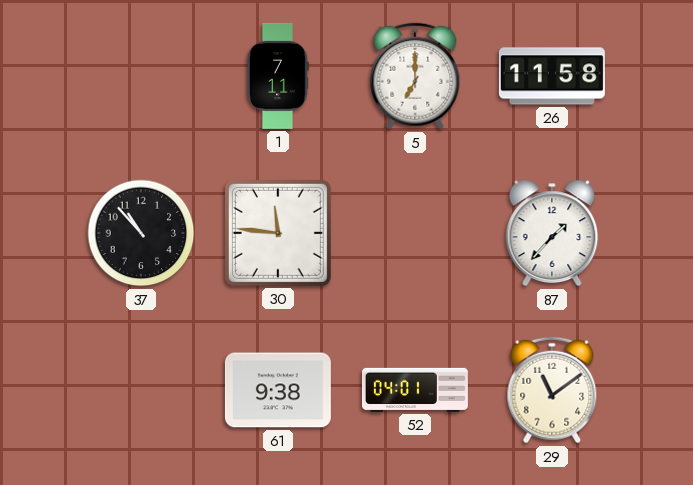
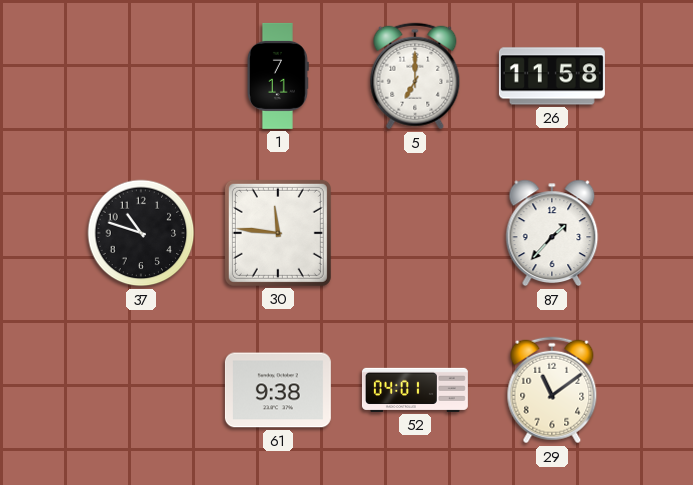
37: 10:53 -> 10:48 (141, 233)
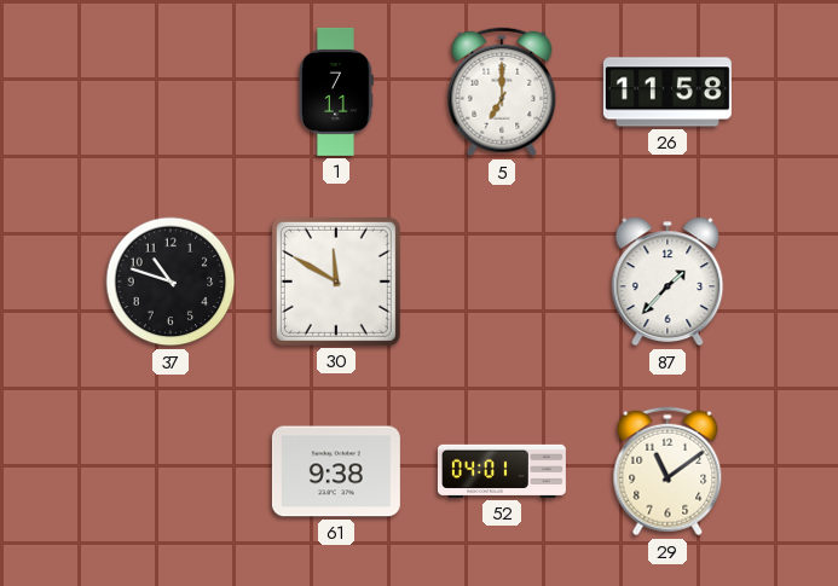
30: 11:46 -> 11:50 (336, 282)
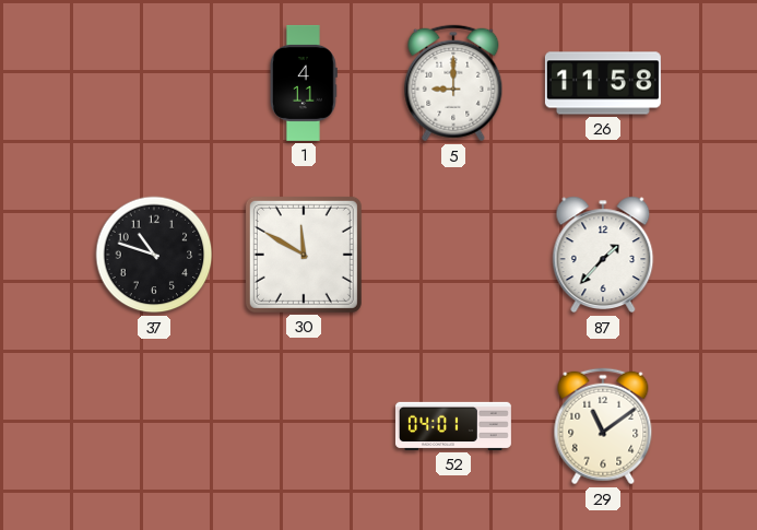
1: 7:11 -> 4:11 (305, 83)
5: 7:00 -> 9:00 (453, 83)
61: 9:38 -> none (336, 471)
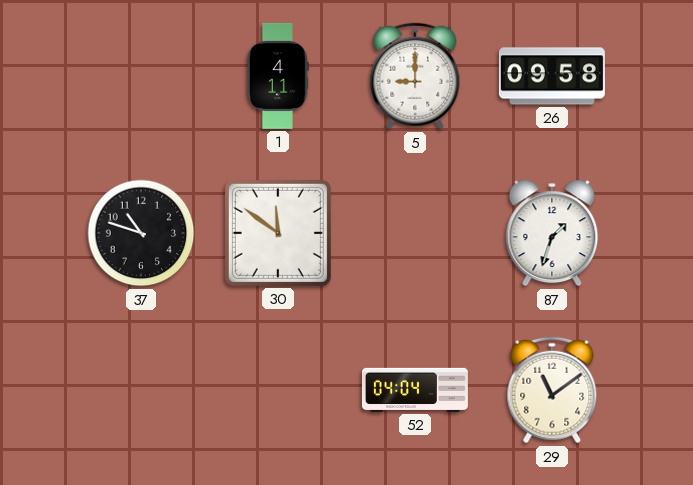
26: 11:58 -> 09:58 (552, 76)
30: 11:50 -> 11:51 (278, 233)
87: 1:37 -> 1:33 (552, 233)
52: 04:01 -> 04:04 (415, 390)
